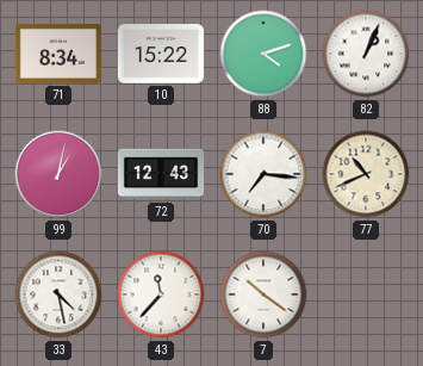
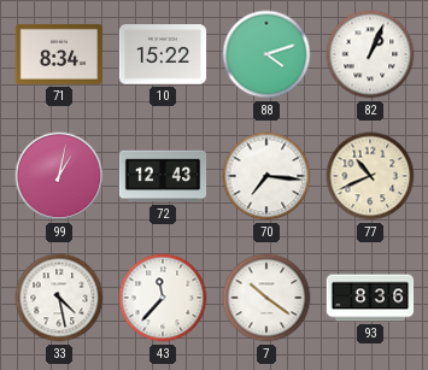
93: none -> 8:36 (370, 298)
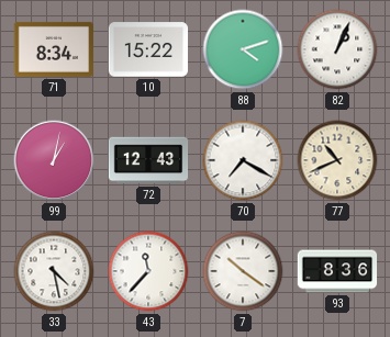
70: 7:16 -> 7:20 (243, 160)
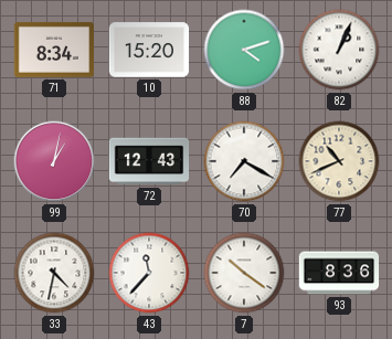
10: 15:22 -> 15:20 (149, 50)
33: 4:28 -> 4:32 (54, 273)
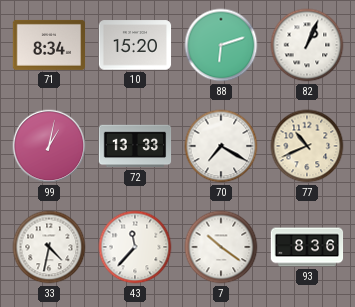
88: 4:12 -> 6:12 (221, 45)
72: 12:43 -> 13:33 (135, 146)
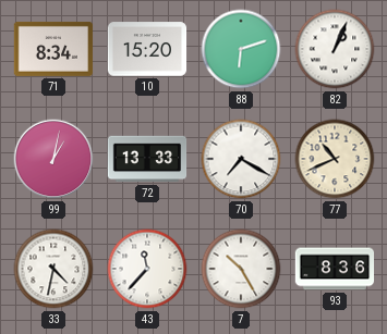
7: 10:21 -> 10:25 (241, 269)
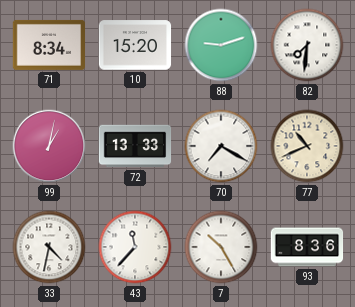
88: 6:12 -> 9:12 (221, 45)
82: 1:04 -> 7:31 (307, 45)
